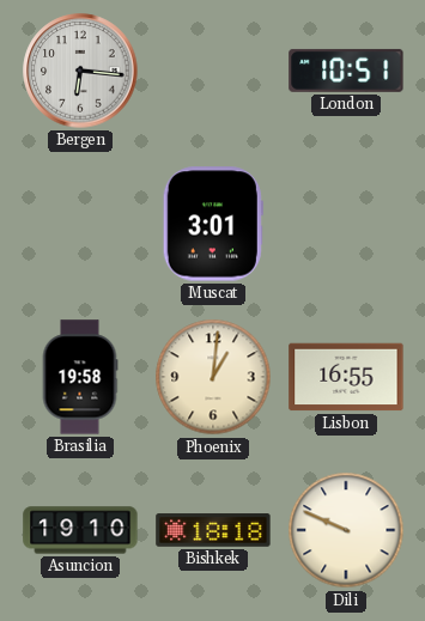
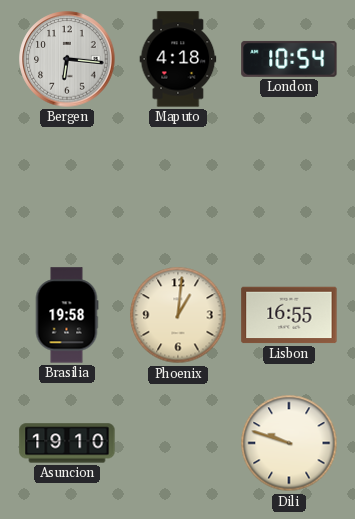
Maputo: none -> 4:18 (178, 59)
London: 10:51 -> 10:54 (289, 59)
Muscat: 3:01 -> none (213, 224)
Bishkek: 18:18 -> none (213, 530)
Dili: 9:49 -> 9:48 (289, 443)
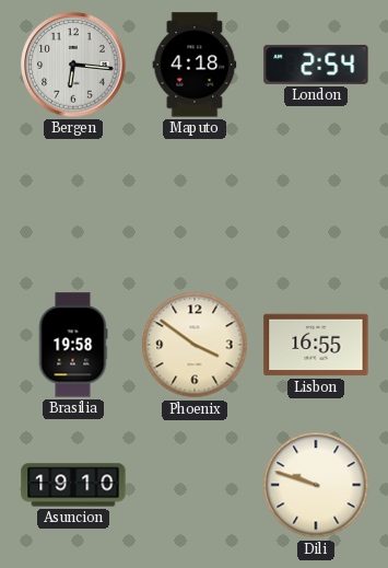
London: 10:54 -> 2:54 (316, 65)
Phoenix: 1:01 -> 3:51 (195, 345)
